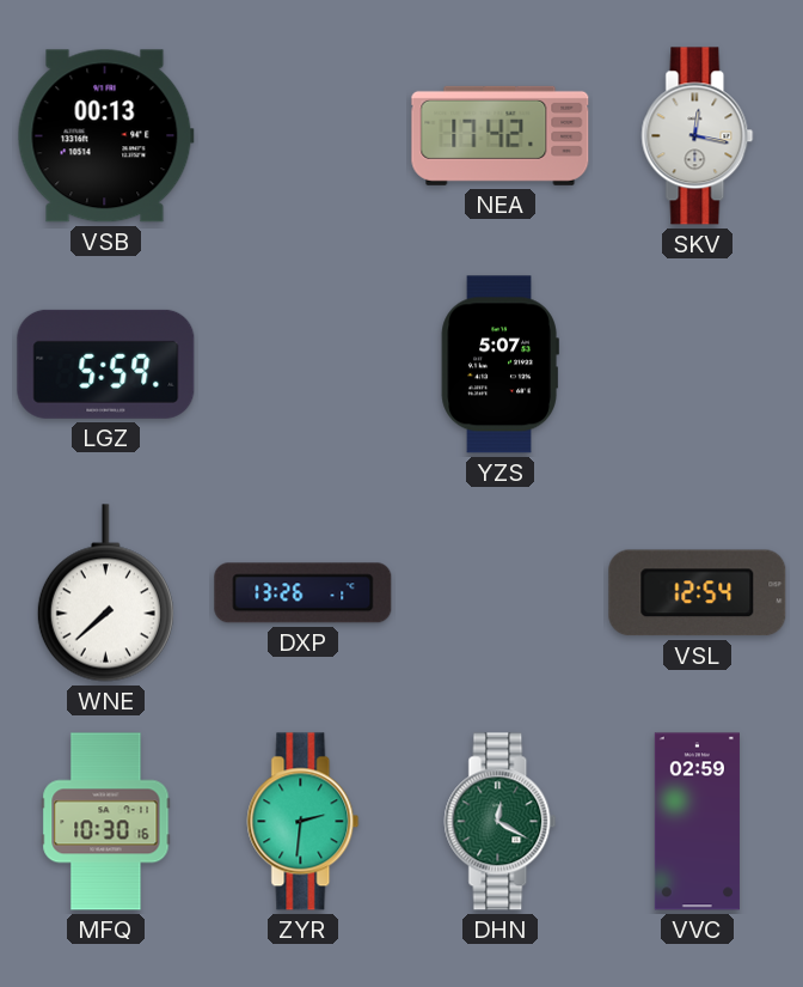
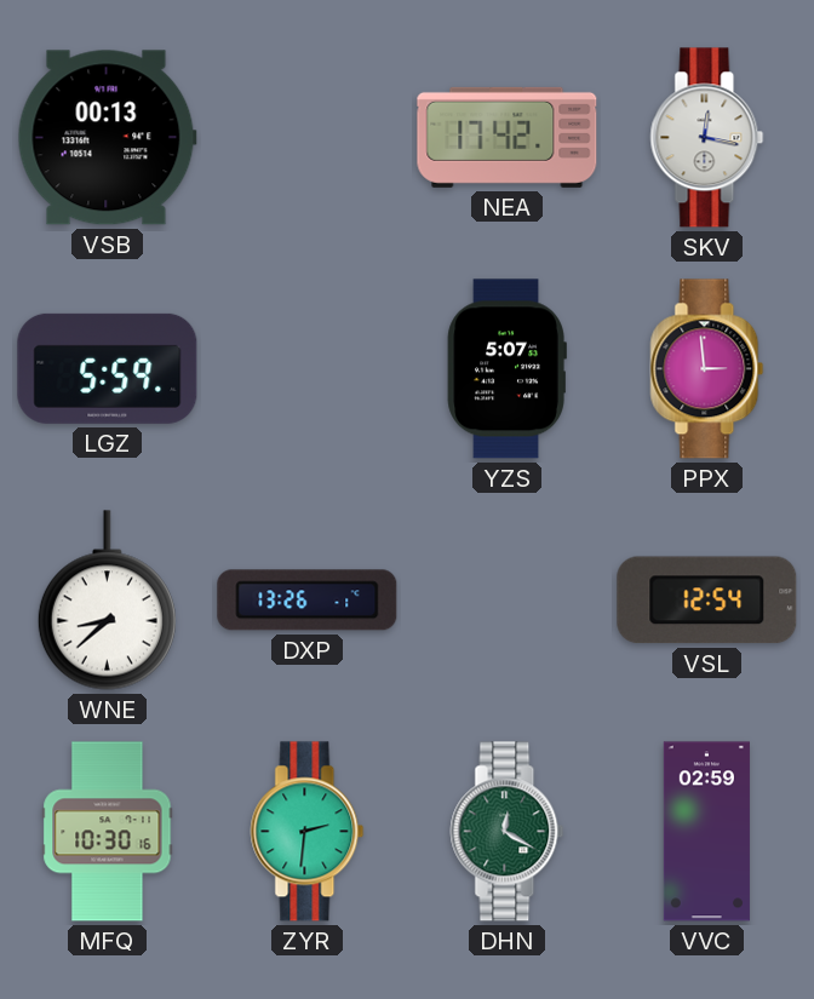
PPX: none -> 2:59 (707, 369)
WNE: 7:38 -> 8:38 (107, 601)
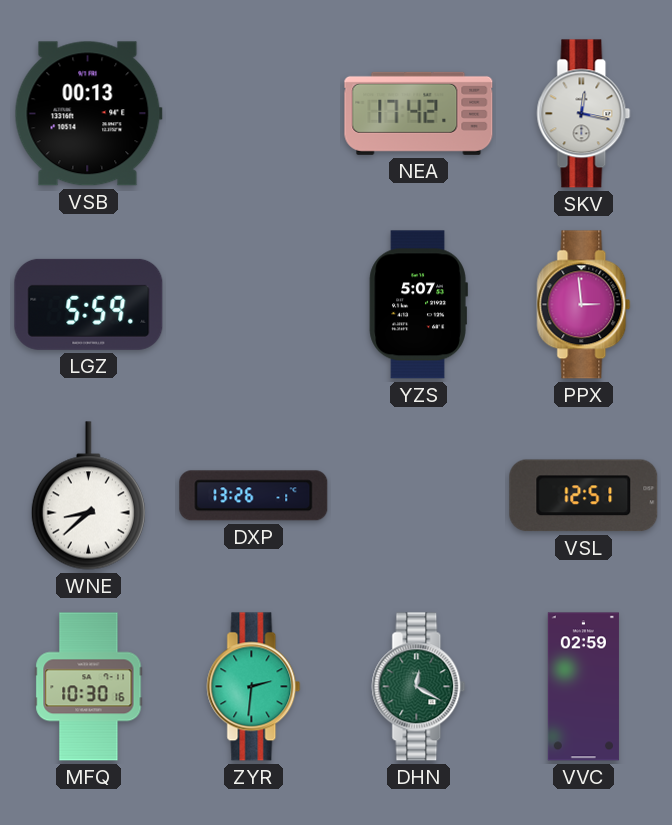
VSL: 12:54 -> 12:51 (584, 496)
